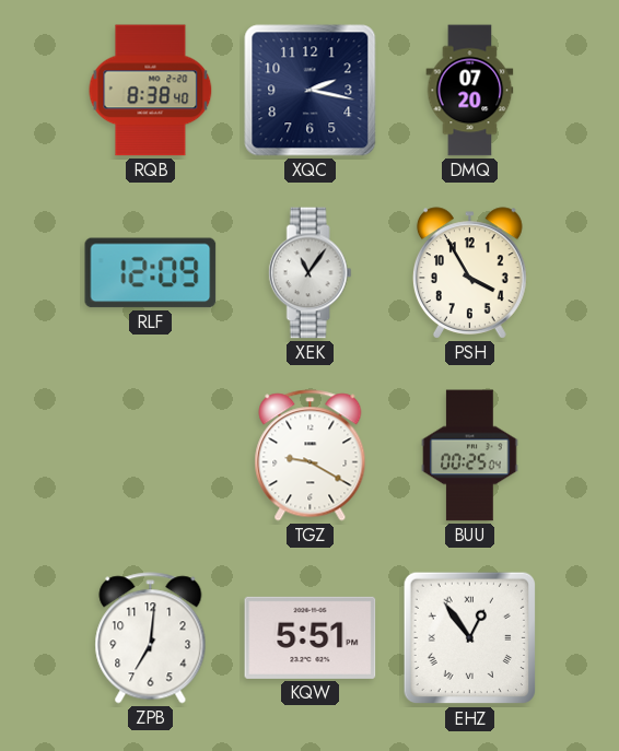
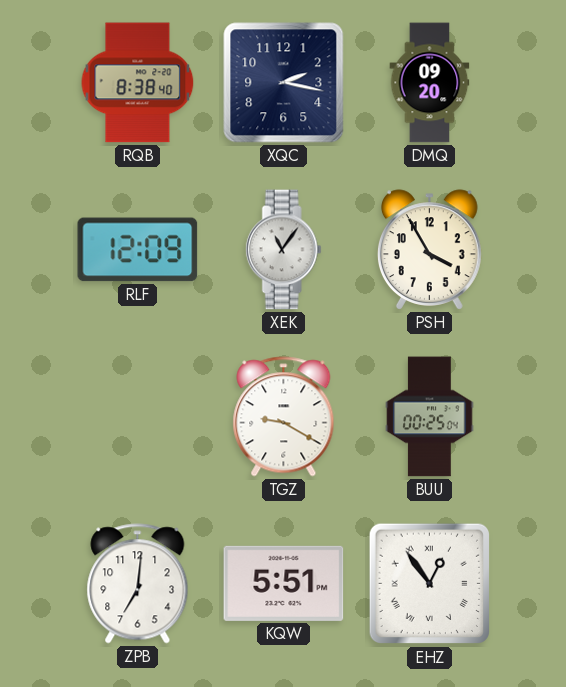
DMQ: 07:20 -> 09:20 (430, 83)
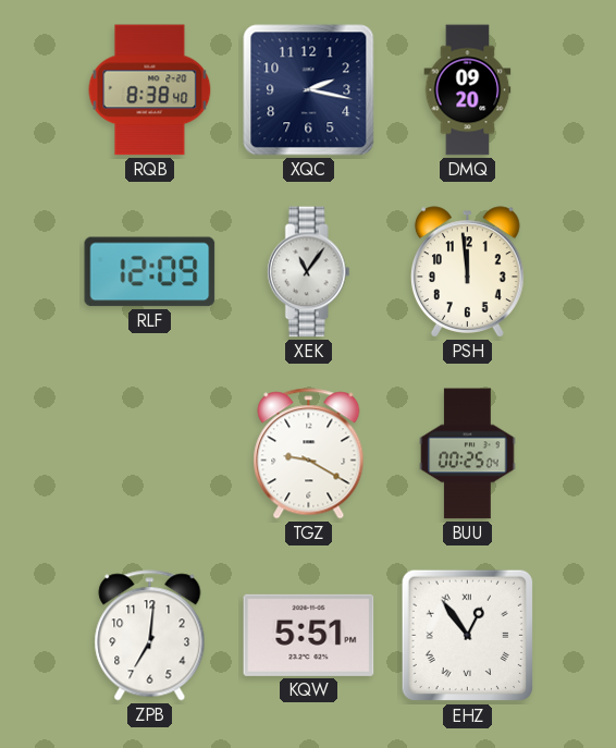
PSH: 3:55 -> 11:59 (468, 272)
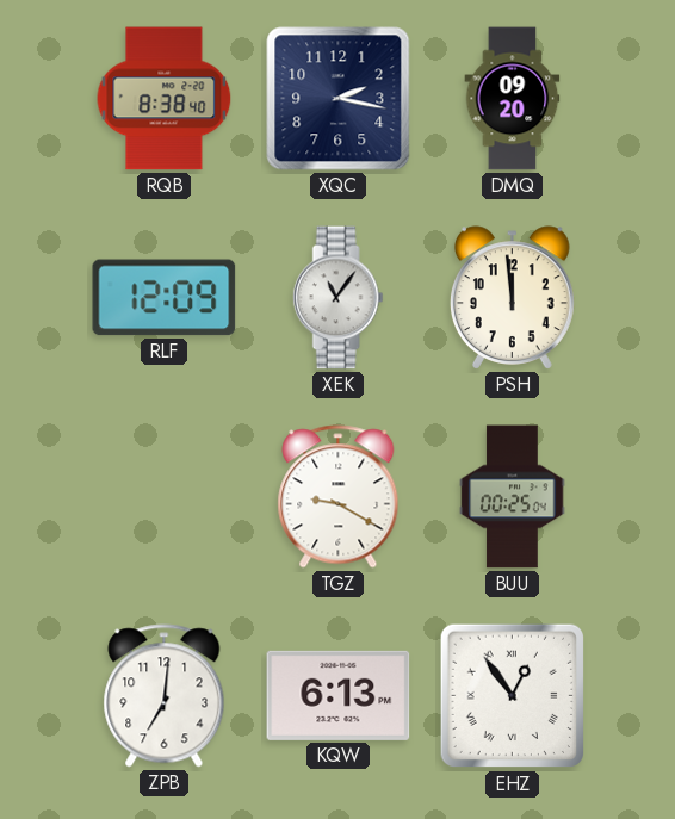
KQW: 5:51 -> 6:13 (339, 695)
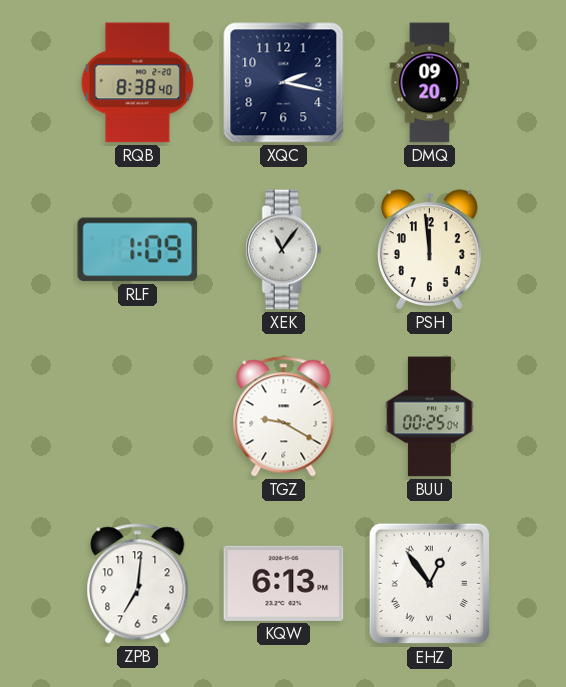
RLF: 12:09 -> 1:09 (138, 250)
